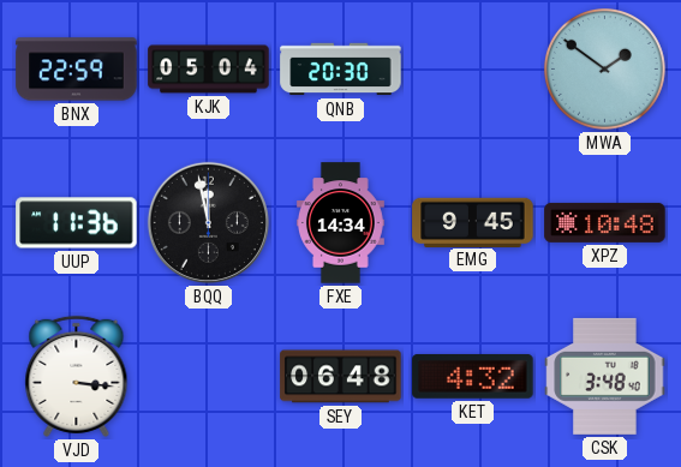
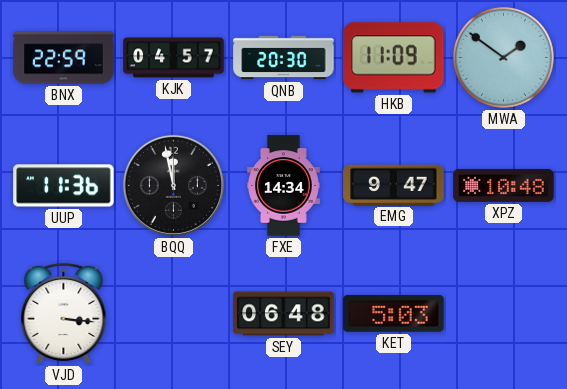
KJK: 05:04 -> 04:57 (174, 58)
HKB: none -> 11:09 (394, 58)
EMG: 9:45 -> 9:47 (394, 185)
KET: 4:32 -> 5:03 (394, 313)
CSK: 3:48 -> none (605, 376)
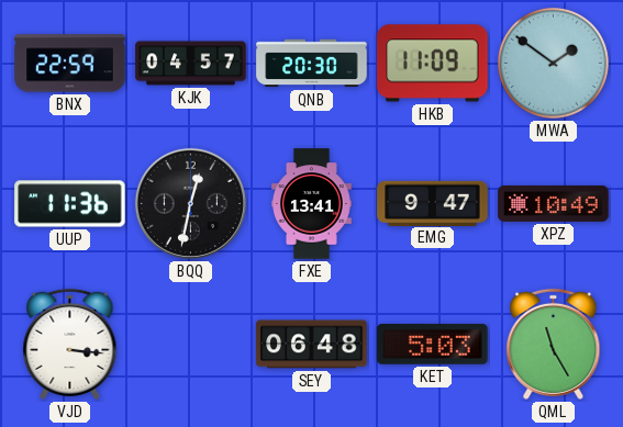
BQQ: 11:58 -> 12:32 (190, 203)
FXE: 14:34 -> 13:41 (311, 204)
XPZ: 10:48 -> 10:49 (554, 203)
QML: none -> 11:25 (554, 344)
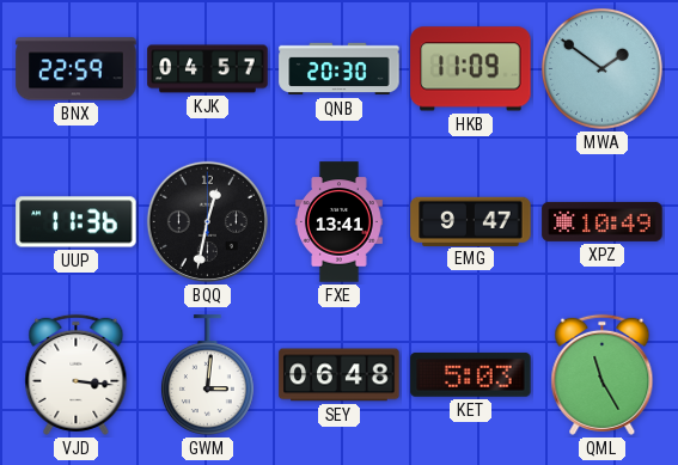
GWM: none -> 3:01 (207, 375)
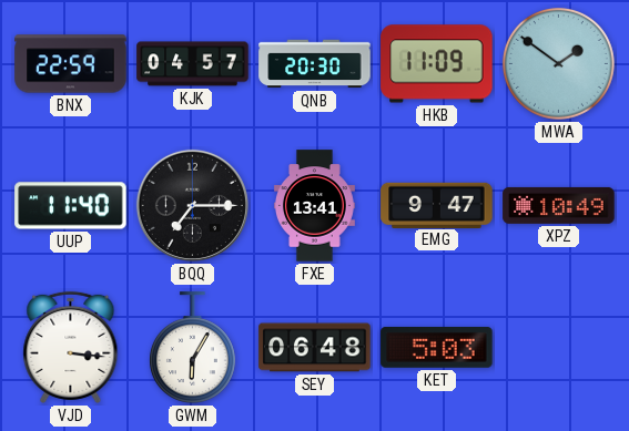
UUP: 11:36 -> 11:40 (71, 206)
BQQ: 12:32 -> 7:15 (192, 205)
GWM: 3:01 -> 6:05 (192, 348)
QML: 11:25 -> none (603, 374)
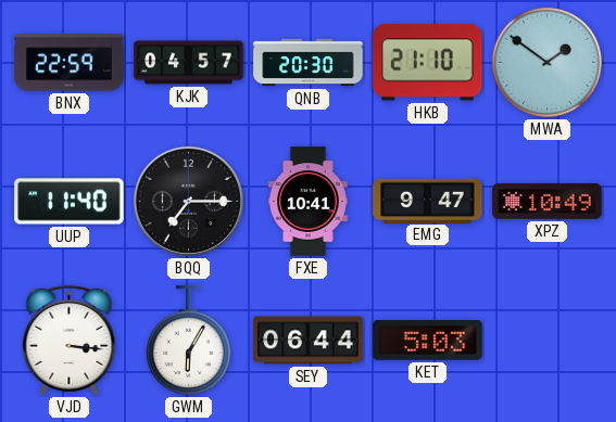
HKB: 11:09 -> 21:10 (428, 63)
FXE: 13:41 -> 10:41 (307, 202)
SEY: 06:48 -> 06:44 (309, 341)
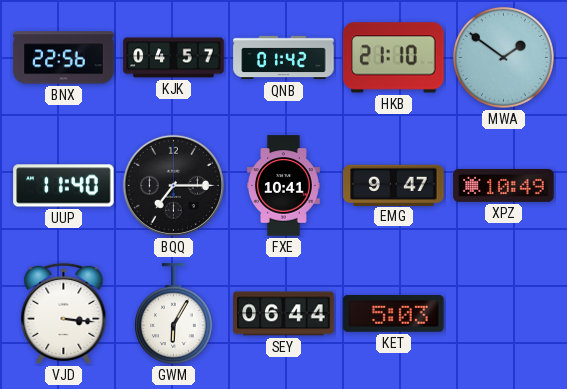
BNX: 22:59 -> 22:56 (64, 58)
QNB: 20:30 -> 01:42 (284, 58)
